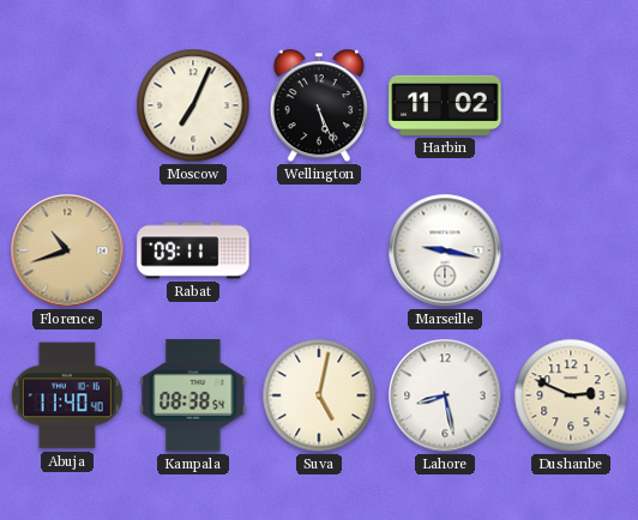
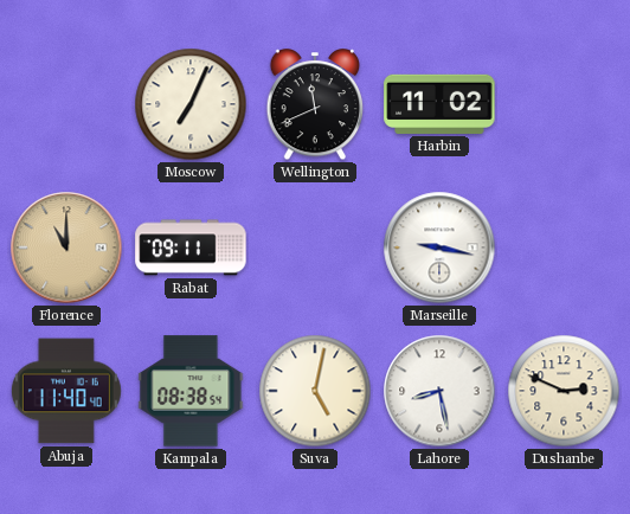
Wellington: 5:26 -> 11:41 (315, 105)
Florence: 10:42 -> 11:00 (66, 248)
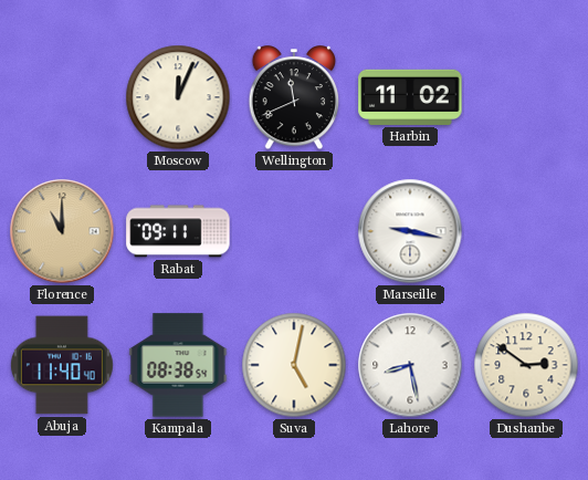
Moscow: 7:04 -> 12:04 (178, 97)
Dushanbe: 2:49 -> 2:51 (526, 365)
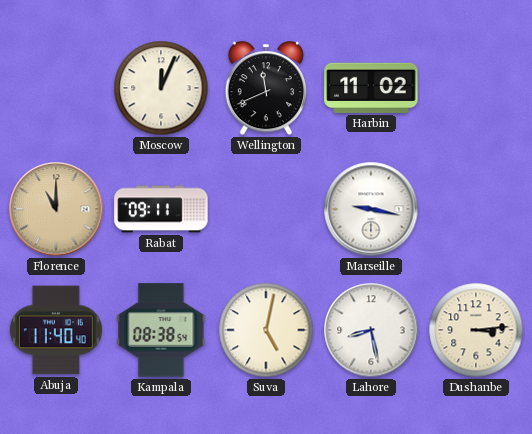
Dushanbe: 2:51 -> 3:14 (476, 330)
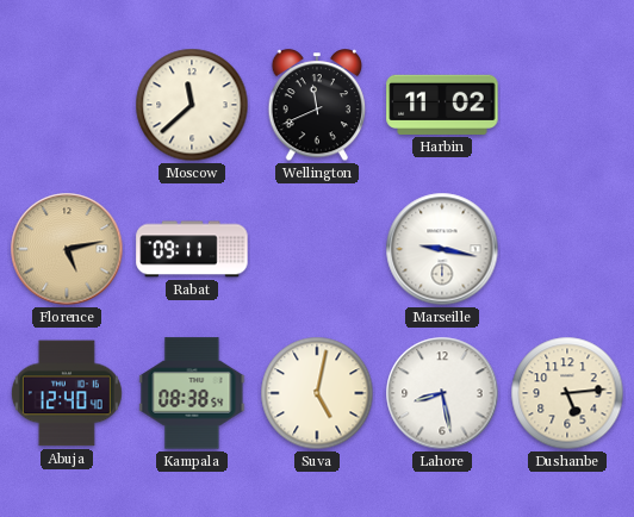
Moscow: 12:04 -> 11:38 (192, 105)
Florence: 11:00 -> 5:13 (67, 249)
Abuja: 11:40 -> 12:40 (67, 393)
Dushanbe: 3:14 -> 5:14 (567, 393)
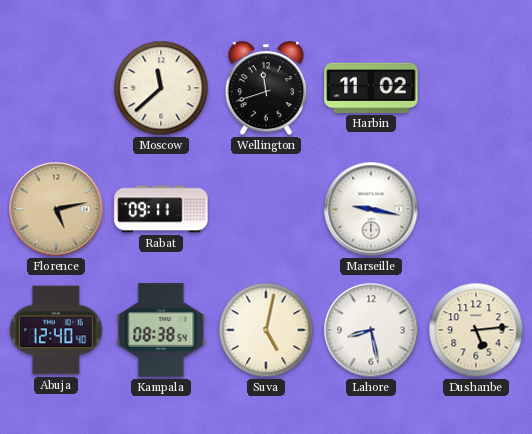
Wellington: 11:41 -> 11:42 (266, 89)
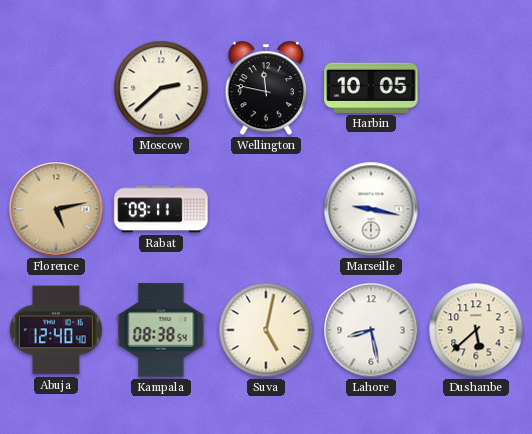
Moscow: 11:38 -> 2:38 (161, 88)
Wellington: 11:42 -> 11:47 (266, 89)
Harbin: 11:02 -> 10:05 (371, 88)
Dushanbe: 5:14 -> 5:38 (476, 330)
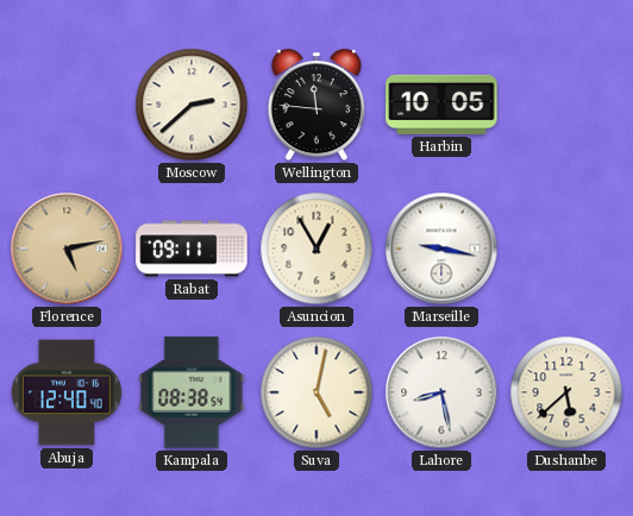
Wellington: 11:47 -> 11:46 (316, 106)
Asuncion: none -> 12:55 (316, 248)
